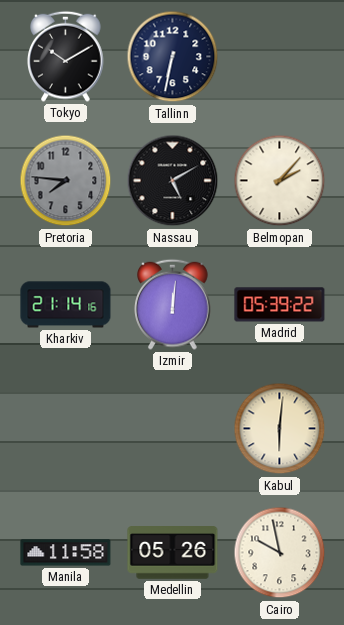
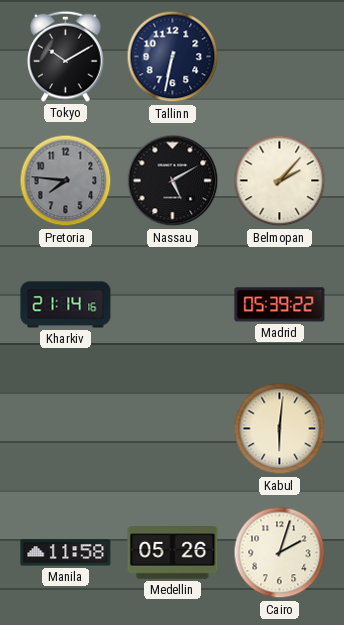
Izmir: 12:01 -> none (173, 304)
Cairo: 9:58 -> 2:03 (280, 553)
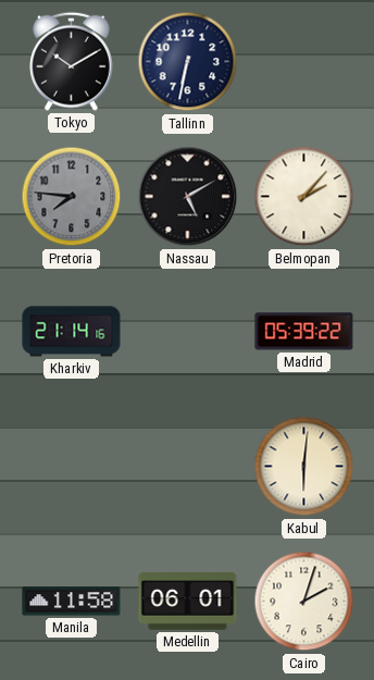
Medellin: 05:26 -> 06:01 (188, 602)
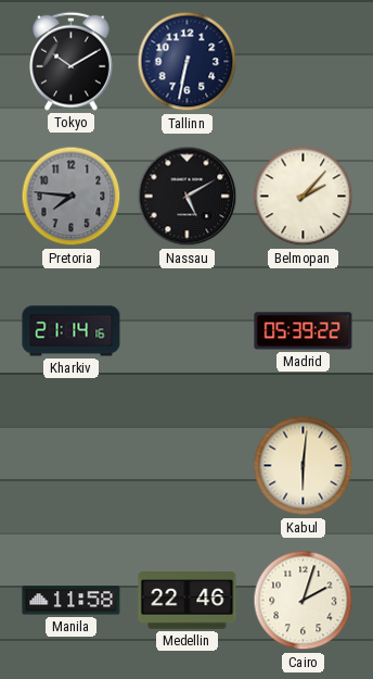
Medellin: 06:01 -> 22:46 (188, 601)
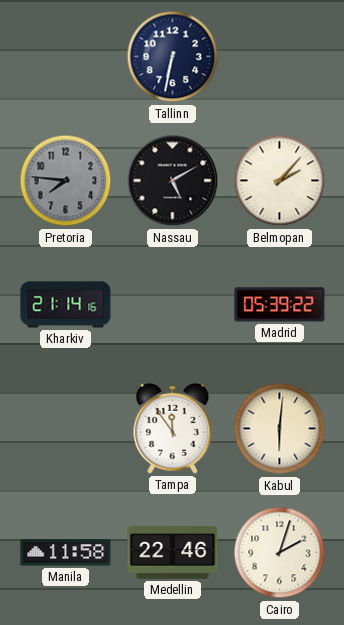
Tokyo: 10:10 -> none (72, 61)
Tampa: none -> 11:54 (173, 428)
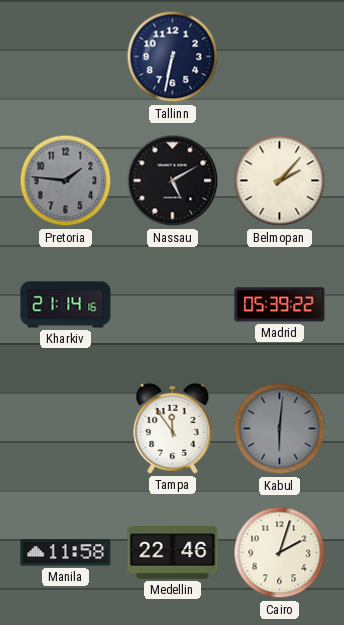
Pretoria: 7:46 -> 1:46 (66, 181)
Kabul dial: cream -> grey (280, 429)
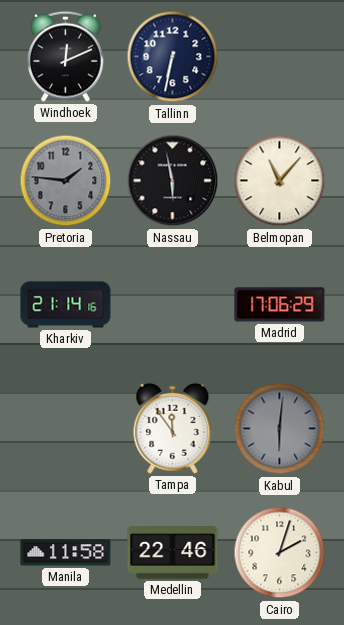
Windhoek: none -> 12:11 (66, 56)
Nassau: 5:10 -> 5:58 (173, 181)
Belmopan: 2:07 -> 11:07 (280, 181)
Madrid: 05:39 -> 17:06 (280, 305)
